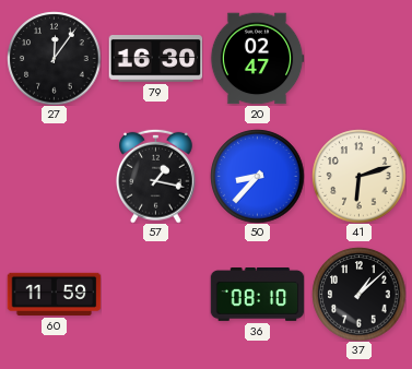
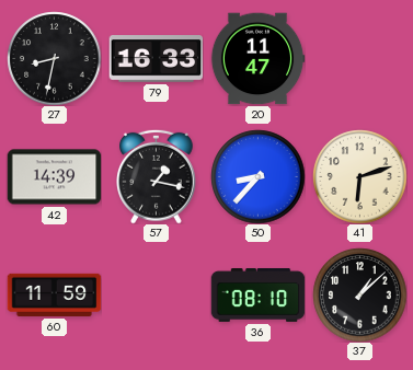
27: 12:06 -> 8:32 (54, 58)
79: 16:30 -> 16:33 (156, 59)
20: 02:47 -> 11:47 (257, 59)
42: none -> 14:39 (54, 177)
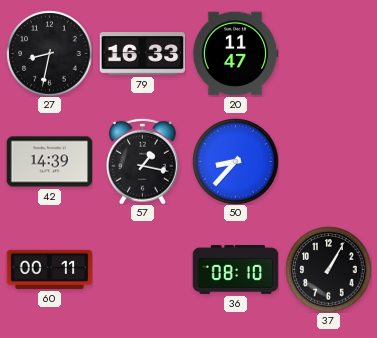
41: 6:12 -> none (359, 176)
60: 11:59 -> 00:11 (49, 269)
37: 1:08 -> 1:05 (328, 269)
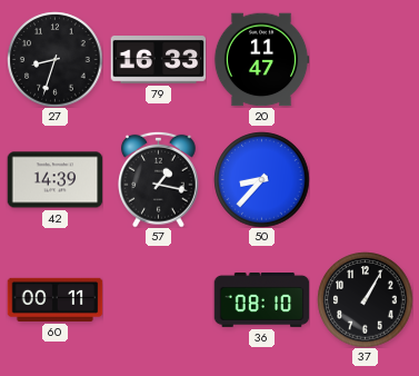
27: 8:32 -> 8:33 (54, 59)
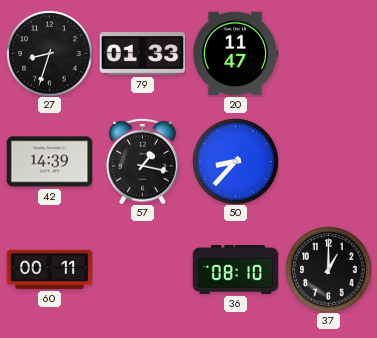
79: 16:33 -> 01:33 (142, 54)
37: 1:05 -> 1:00 (328, 269)
